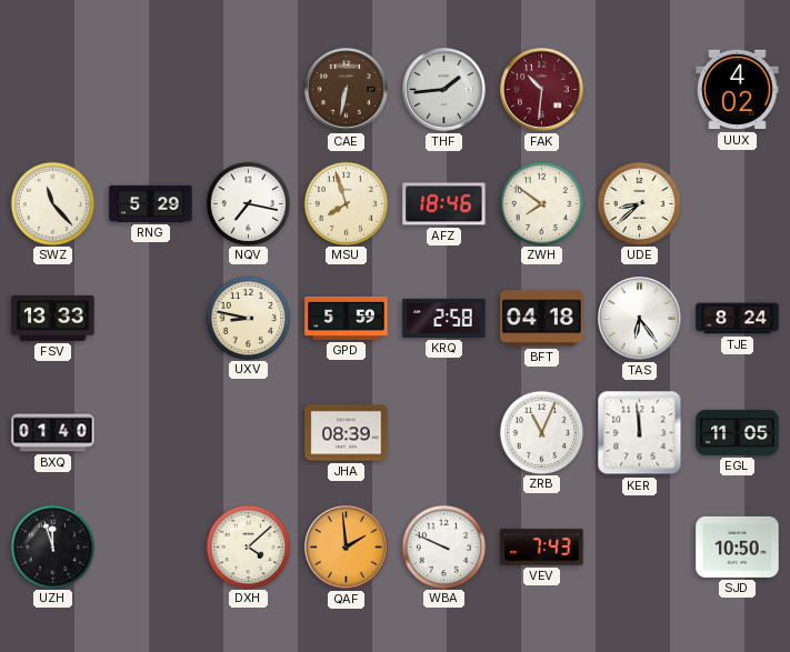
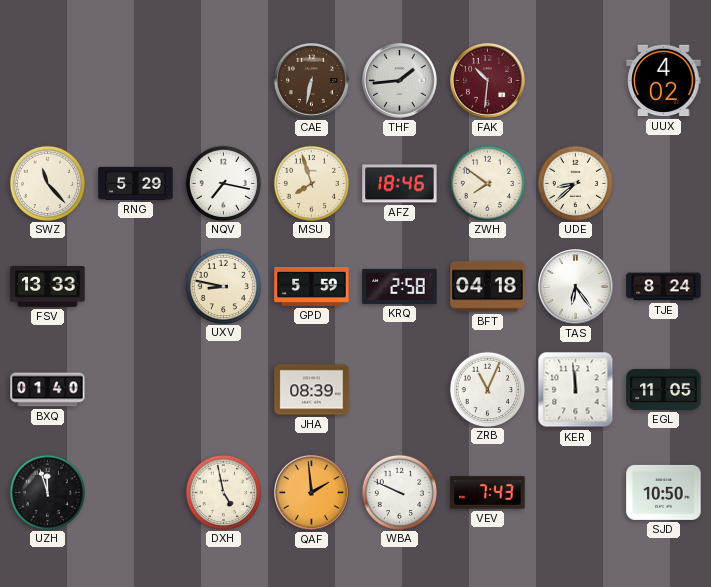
DXH: 4:08 -> 4:58 (223, 492)
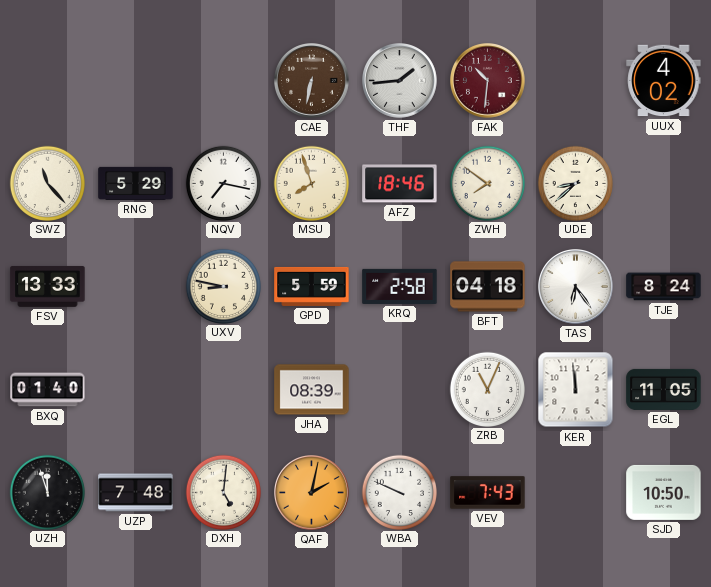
UZP: none -> 7:48 (136, 493)
DXH: 4:58 -> 5:01 (223, 492)
QAF: 1:59 -> 2:02 (312, 493)
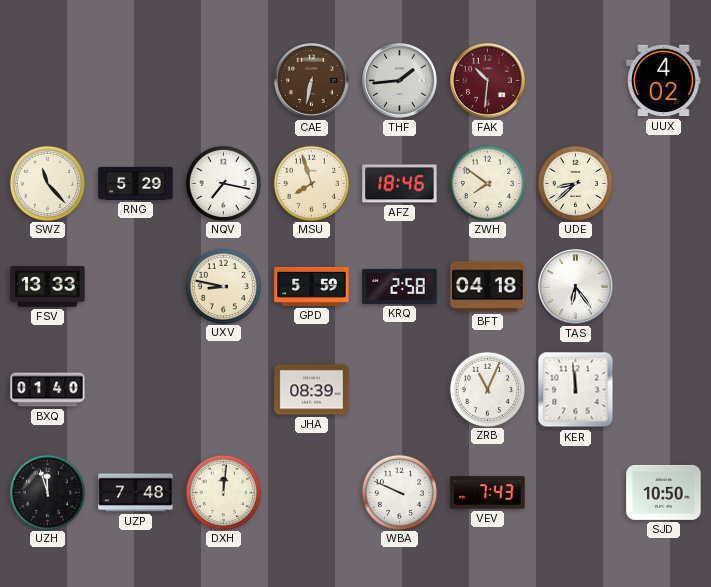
TJE: 8:24 -> none (664, 287)
EGL: 11:05 -> none (664, 389)
DXH: 5:01 -> 12:01 (223, 492)
QAF: 2:02 -> none (312, 493)
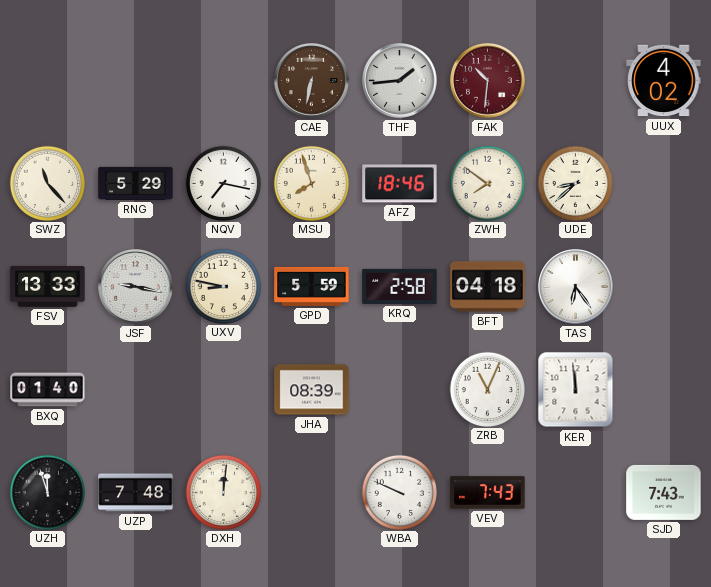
JSF: none -> 9:17 (136, 287)
SJD: 10:50 -> 7:43 (664, 492)
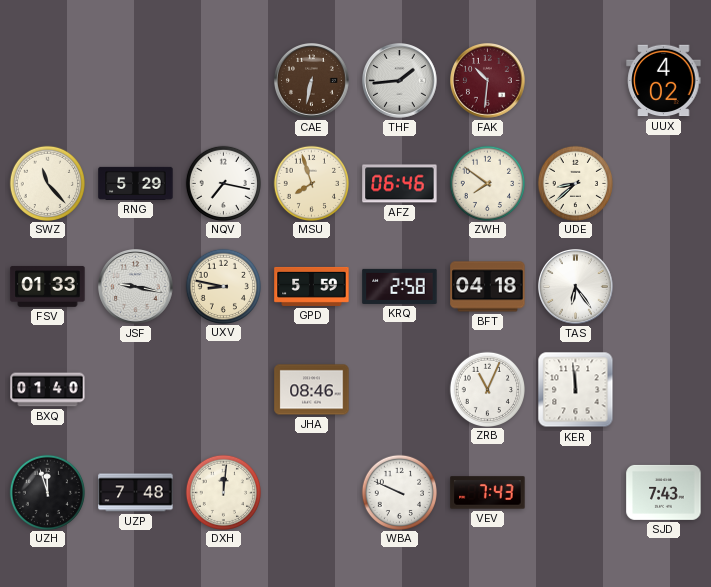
AFZ: 18:46 -> 06:46 (400, 184)
FSV: 13:33 -> 01:33 (48, 287)
JHA: 08:39 -> 08:46 (312, 390)
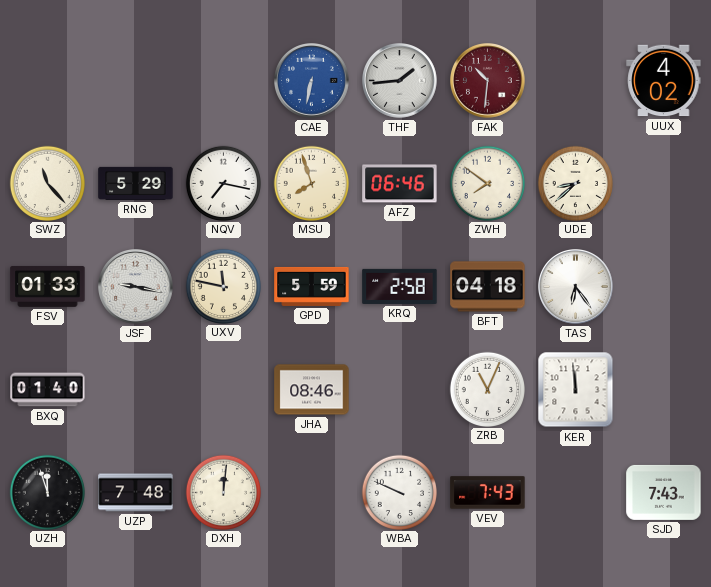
CAE dial: brown -> blue (312, 81)
UXV: 8:47 -> 11:47 (223, 286)
